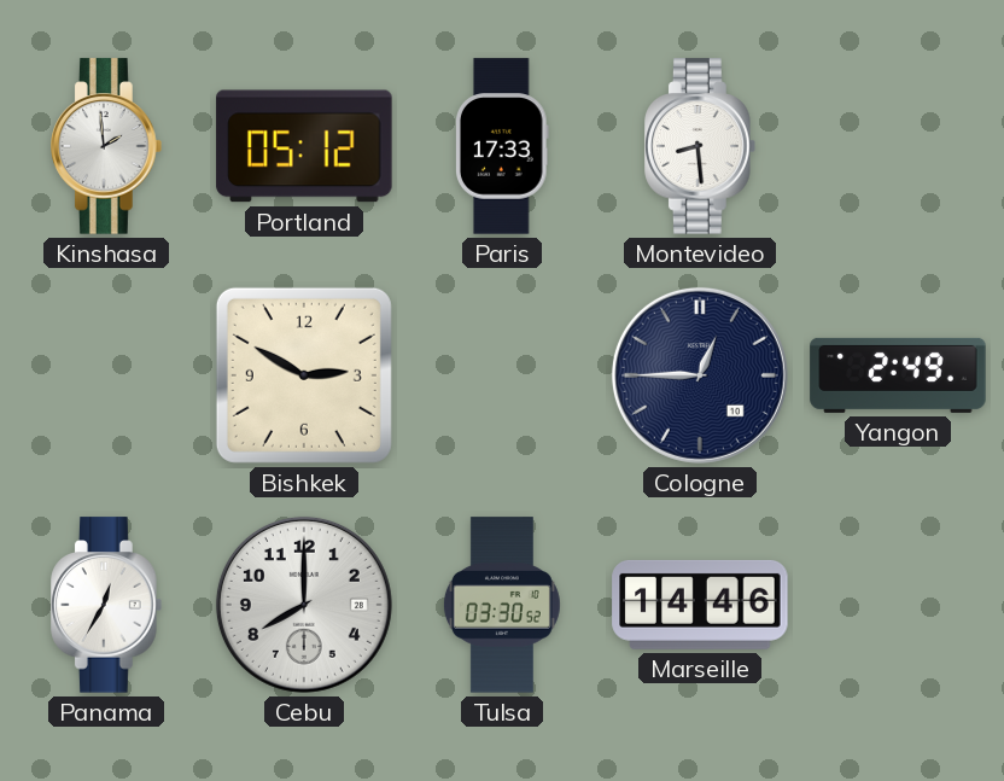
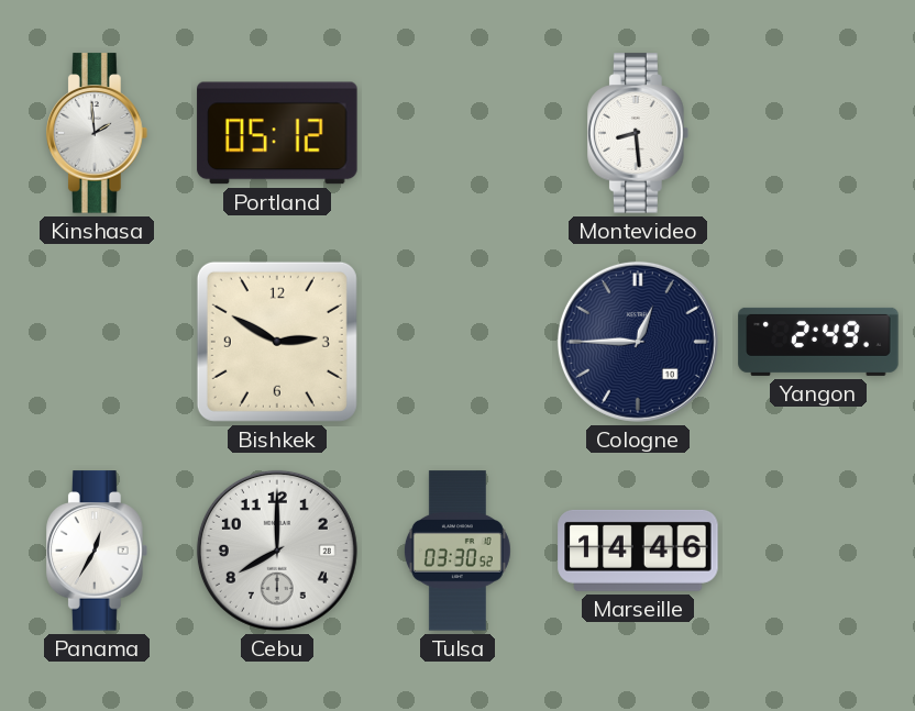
Paris: 17:33 -> none (502, 146)
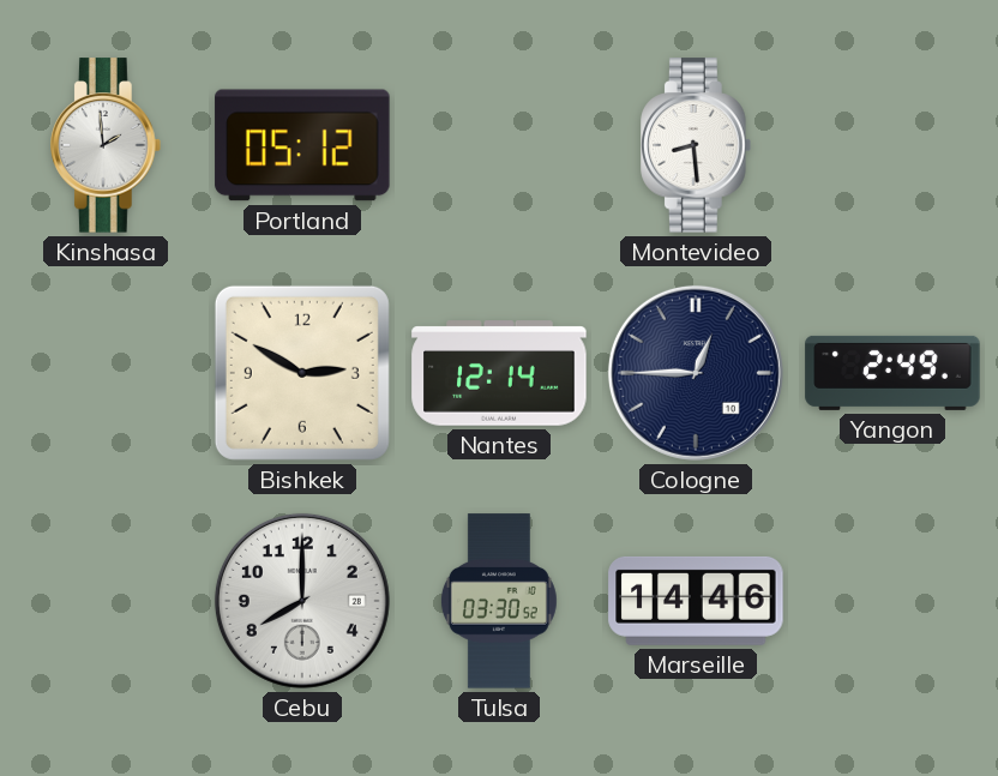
Nantes: none -> 12:14 (499, 373)
Panama: 12:35 -> none (98, 551)
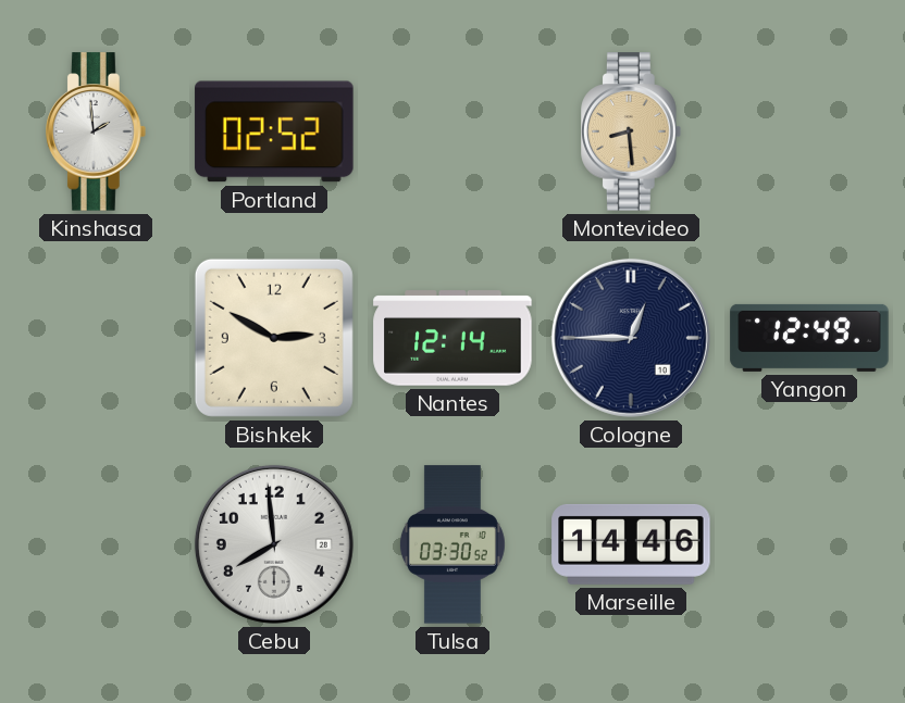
Portland: 05:12 -> 02:52 (274, 131)
Montevideo dial: white -> champagne (632, 131)
Yangon: 2:49 -> 12:49 (809, 338)
Cebu: 8:00 -> 7:59 (274, 544)
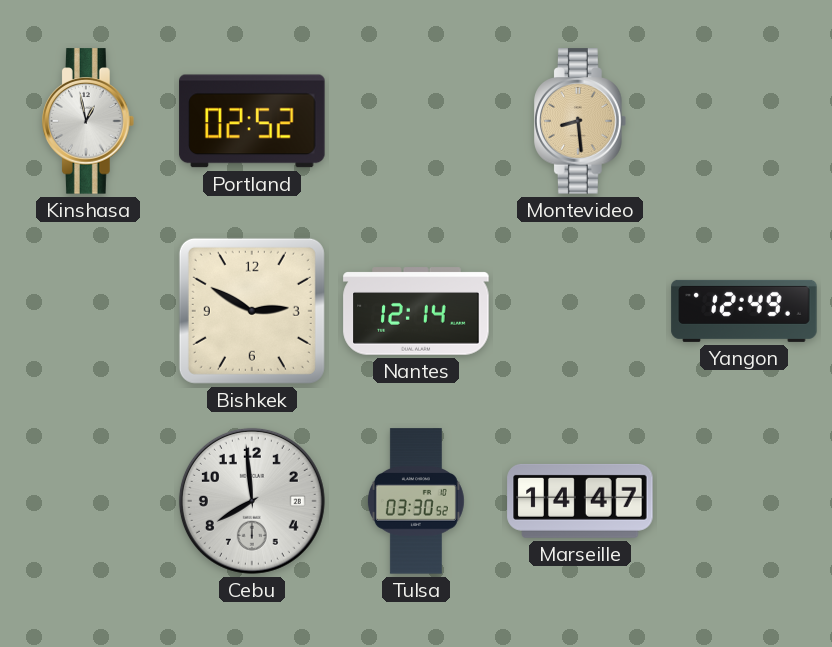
Kinshasa: 1:59 -> 12:58 (89, 121)
Cologne: 12:45 -> none (631, 338)
Marseille: 14:46 -> 14:47 (580, 501)
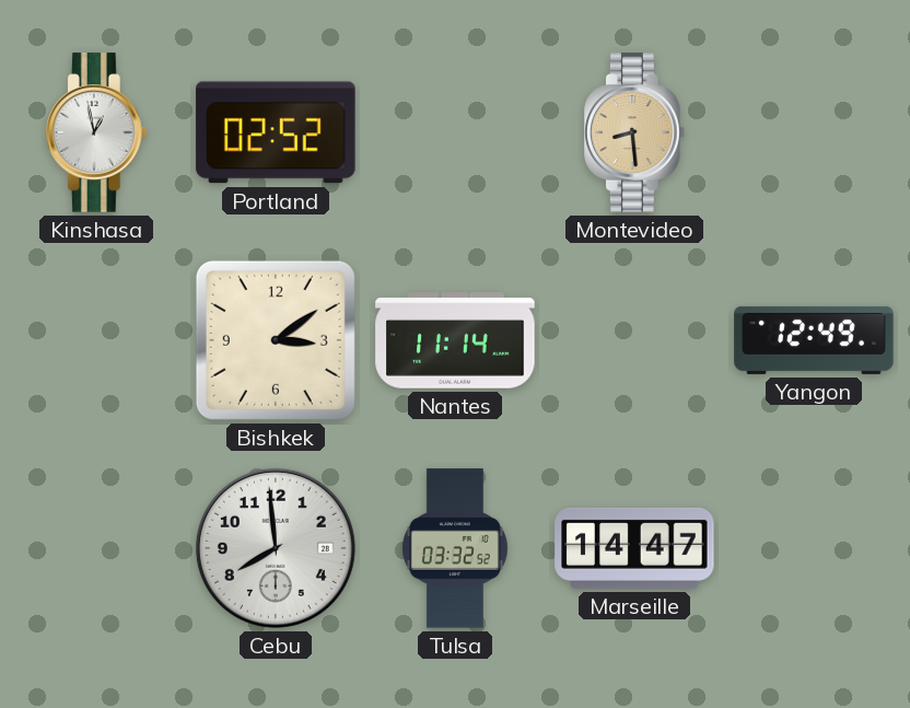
Bishkek: 2:50 -> 3:09 (276, 340)
Nantes: 12:14 -> 11:14 (455, 340)
Tulsa: 03:30 -> 03:32 (455, 548)
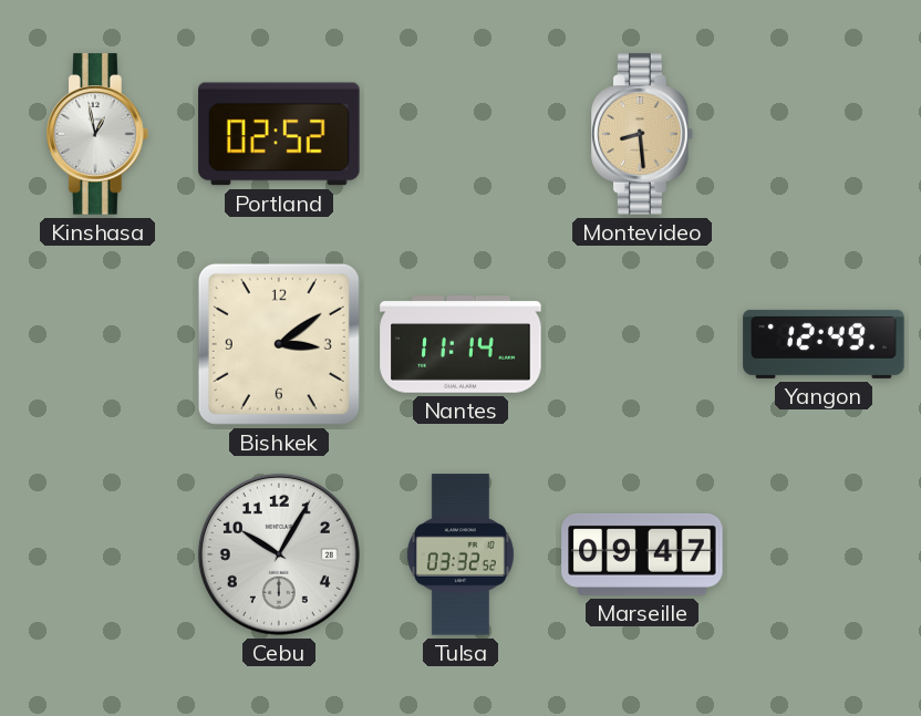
Cebu: 7:59 -> 10:05 (279, 554)
Marseille: 14:47 -> 09:47 (642, 554)
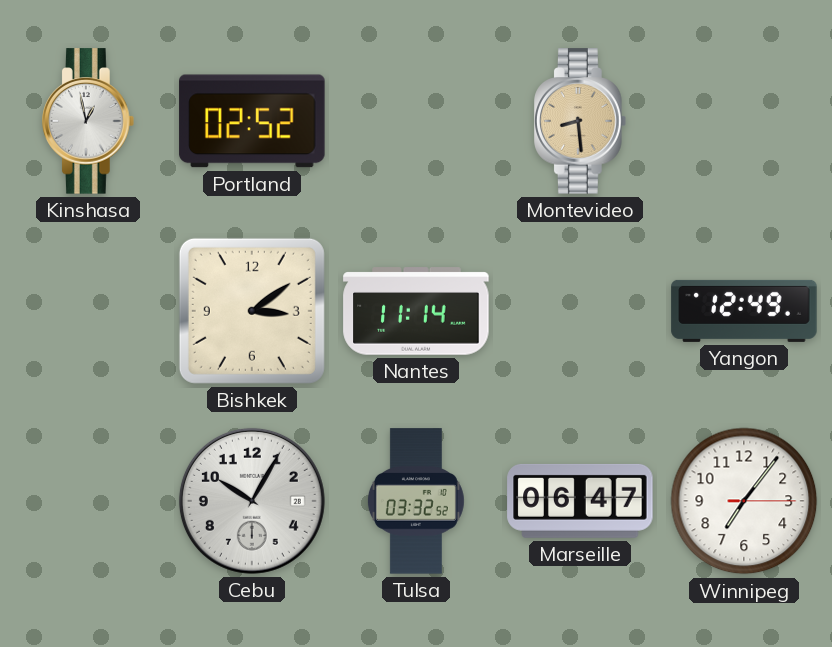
Marseille: 09:47 -> 06:47 (580, 501)
Winnipeg: none -> 7:06 (744, 501)
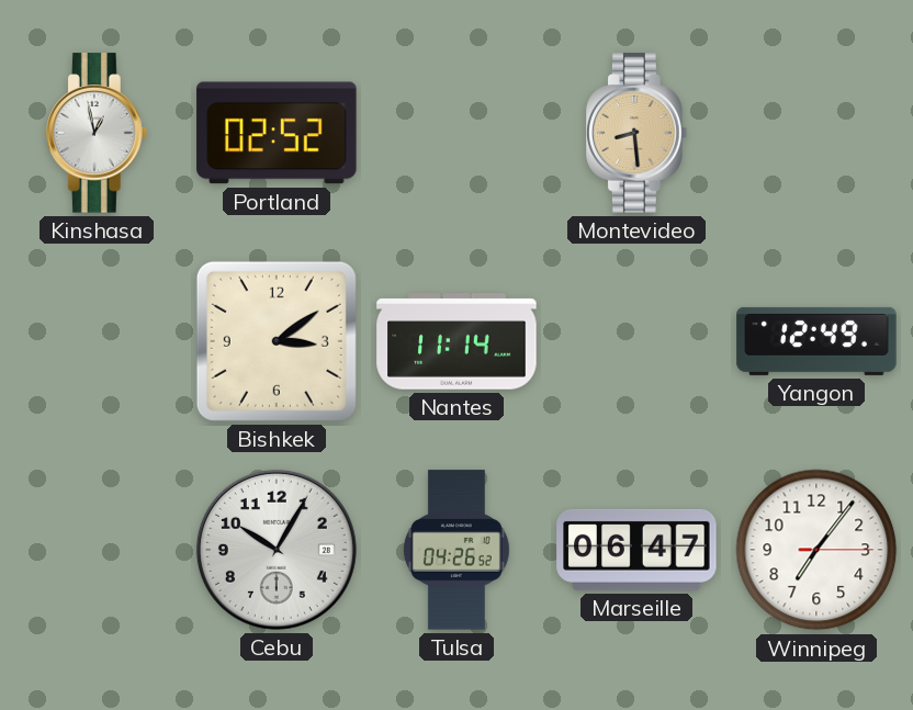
Tulsa: 03:32 -> 04:26 (456, 550)
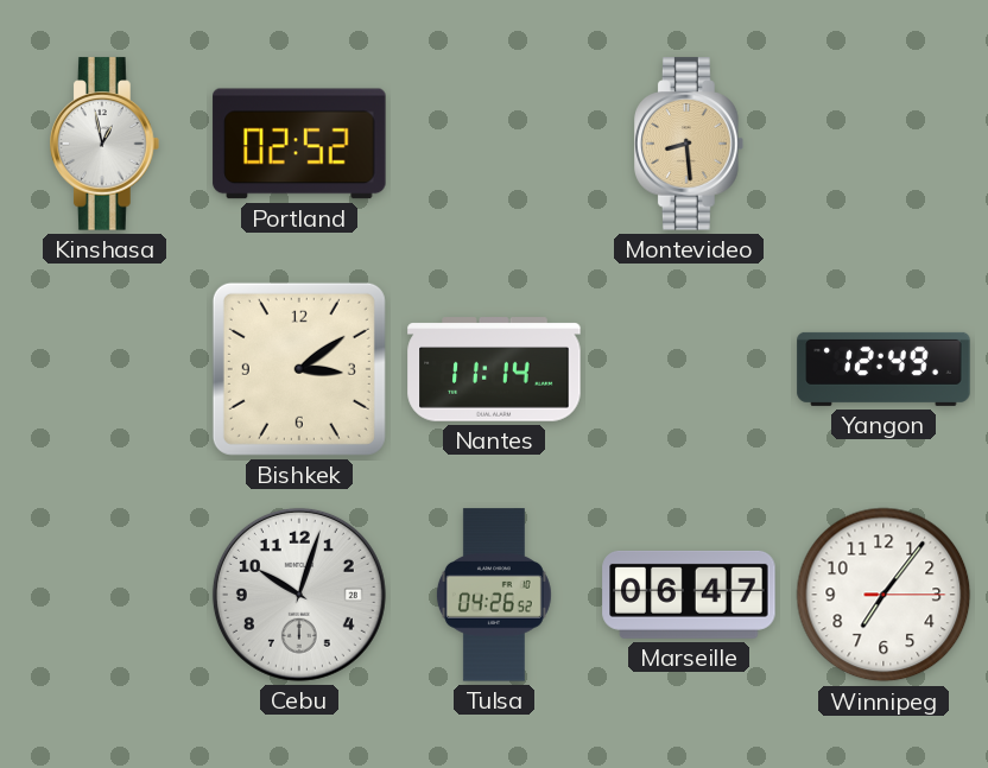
Cebu: 10:05 -> 10:03 (299, 595)
